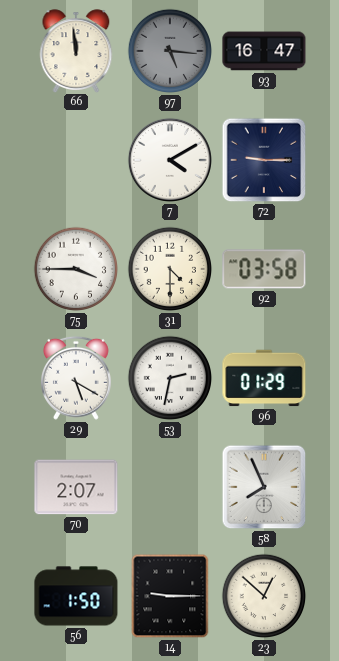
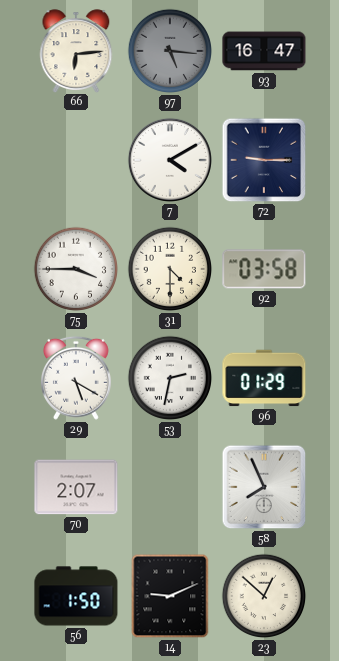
66: 11:59 -> 6:14 (76, 51)
14: 9:15 -> 9:11 (170, 596)
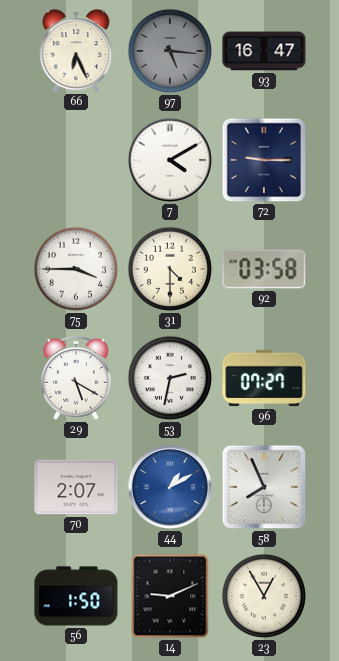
66: 6:14 -> 6:26 (76, 51)
96: 01:29 -> 07:27 (264, 378)
44: none -> 1:10 (170, 487)
23: 12:52 -> 12:55 (264, 596)
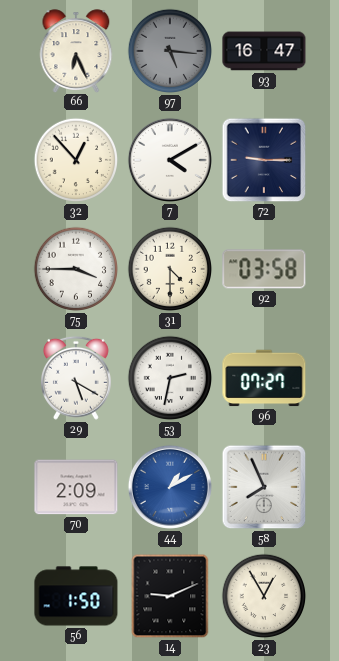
32: none -> 12:53 (76, 160)
70: 2:07 -> 2:09 (76, 487)
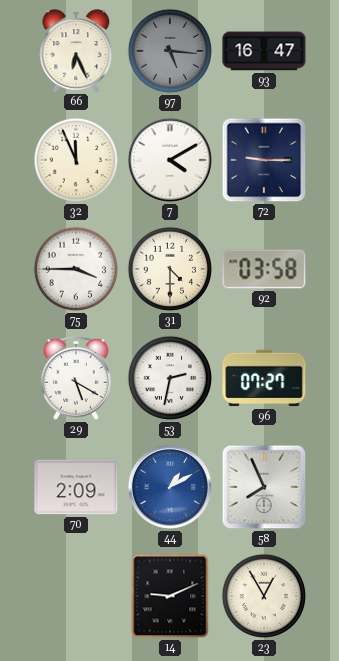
32: 12:53 -> 11:56 (76, 160)
56: 1:50 -> none (76, 596)
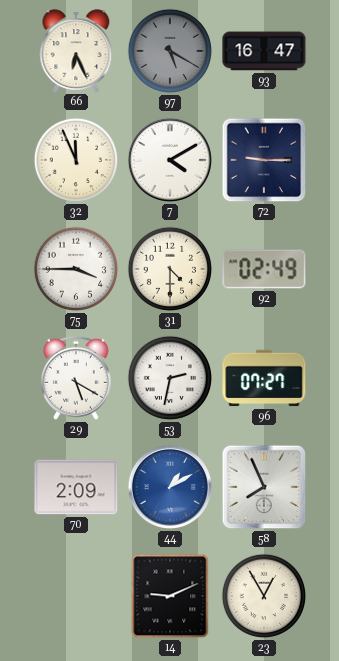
97: 5:16 -> 5:20 (170, 51)
92: 03:58 -> 02:49 (264, 269)
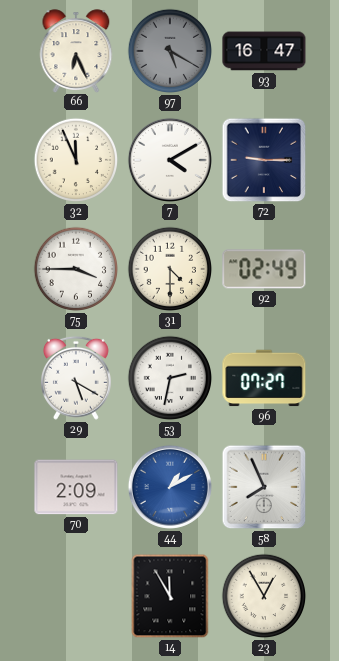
14: 9:11 -> 11:55 (170, 596)
